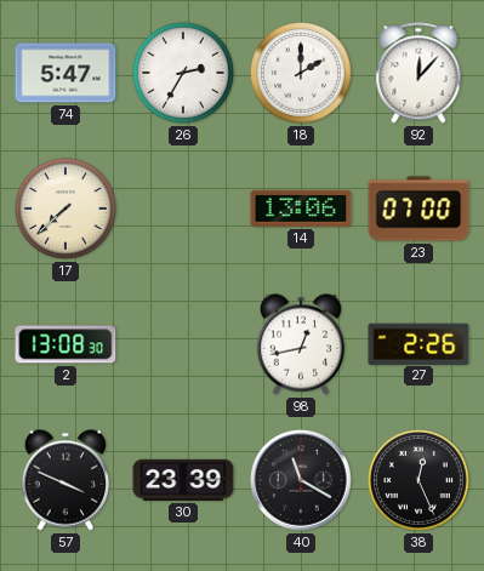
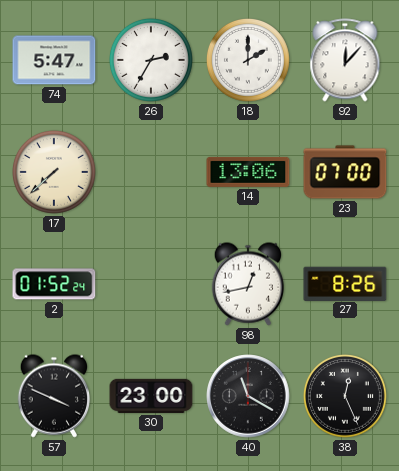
2: 13:08 -> 01:52 (54, 284)
27: 2:26 -> 8:26 (345, 283)
30: 23:39 -> 23:00 (151, 396)
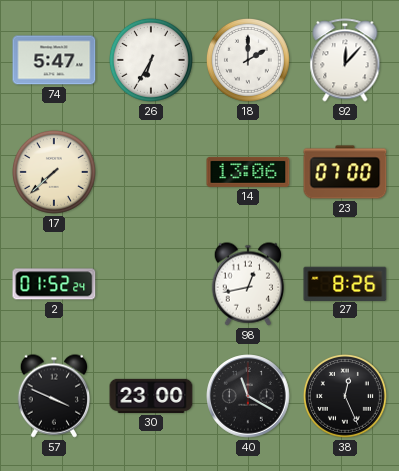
26: 2:35 -> 6:35 (151, 60)
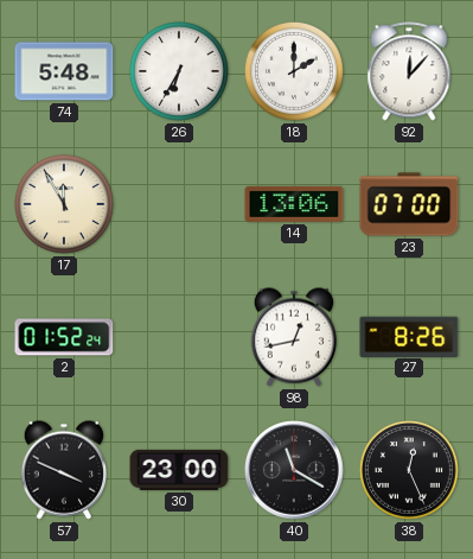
74: 5:47 -> 5:48 (64, 71)
17: 7:38 -> 11:55 (64, 204)
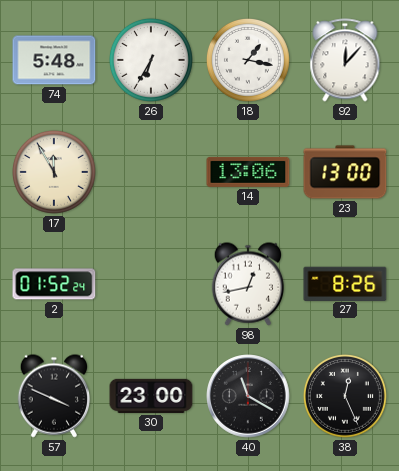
18: 2:00 -> 1:17 (248, 60)
23: 07:00 -> 13:00 (345, 172)
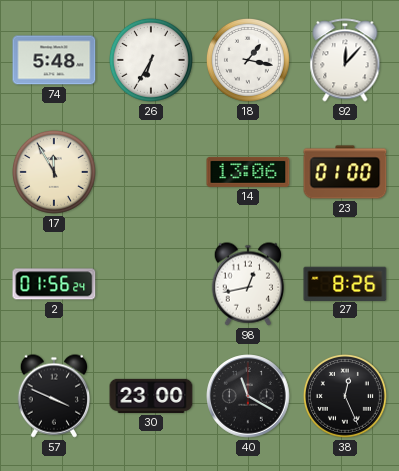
23: 13:00 -> 01:00 (345, 172)
2: 01:52 -> 01:56 (54, 284)
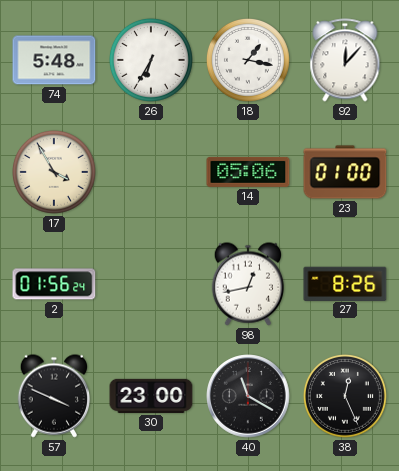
17: 11:55 -> 3:55 (54, 172)
14: 13:06 -> 05:06 (248, 172)
